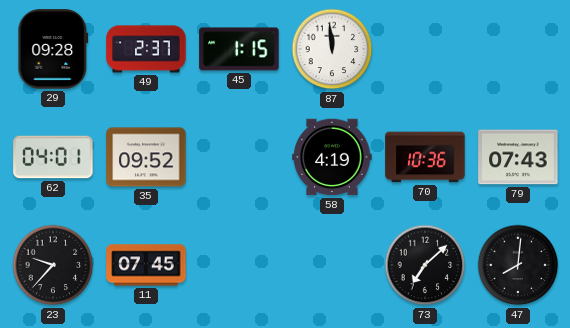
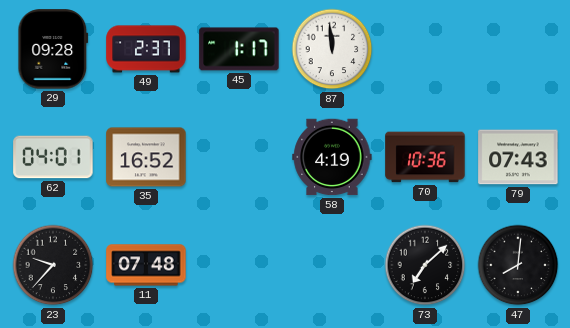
45: 1:15 -> 1:17 (239, 49)
35: 09:52 -> 16:52 (146, 157)
11: 07:45 -> 07:48 (146, 265)
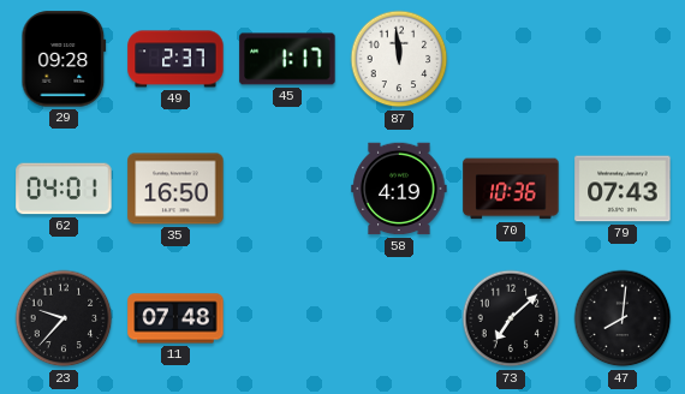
35: 16:52 -> 16:50 (175, 189)
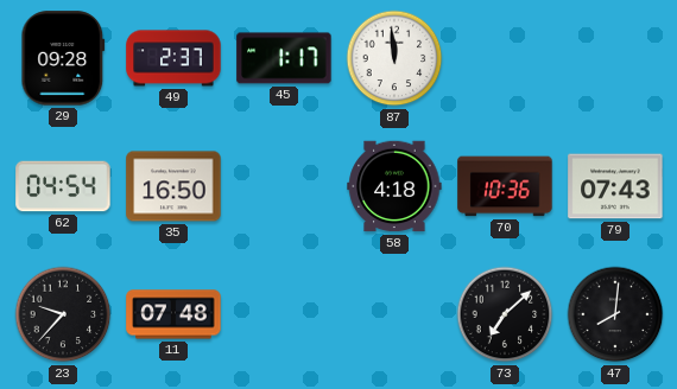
62: 04:01 -> 04:54 (63, 186)
58: 4:19 -> 4:18 (394, 186)
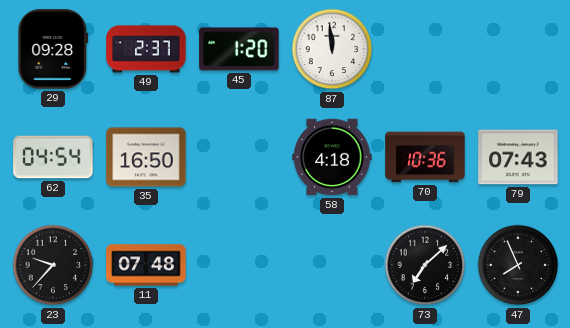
45: 1:17 -> 1:20 (239, 49)
47: 8:01 -> 7:56 (518, 265)
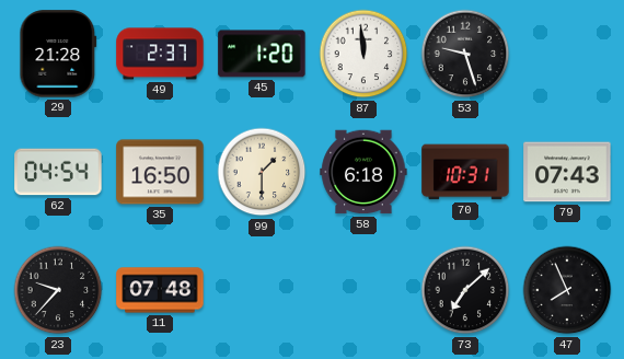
29: 09:28 -> 21:28 (58, 54)
53: none -> 9:27 (465, 54)
99: none -> 1:30 (262, 172)
58: 4:18 -> 6:18 (363, 172)
70: 10:36 -> 10:31 (465, 172)
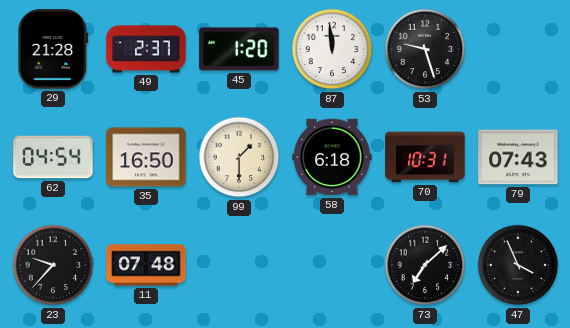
47: 7:56 -> 3:56 (518, 265)
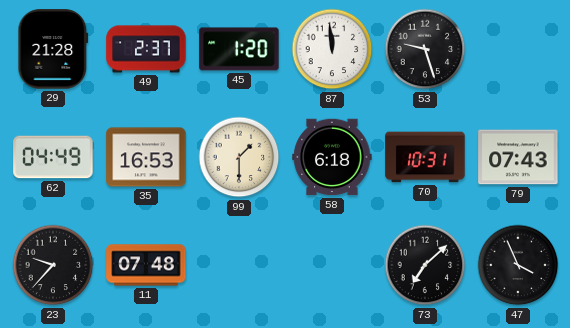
62: 04:54 -> 04:49 (53, 157)
35: 16:50 -> 16:53 (146, 157)
